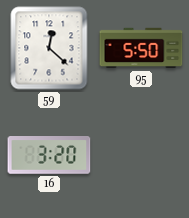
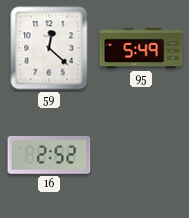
95: 5:50 -> 5:49 (141, 48)
16: 3:20 -> 2:52 (49, 155)
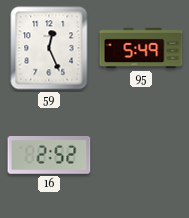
59: 12:22 -> 12:26 (49, 48)
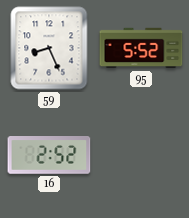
59: 12:26 -> 8:26 (49, 48)
95: 5:49 -> 5:52 (141, 48)
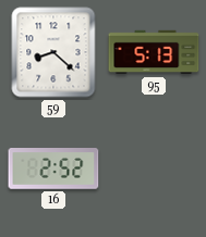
59: 8:26 -> 8:22 (53, 52)
95: 5:52 -> 5:13 (154, 52)
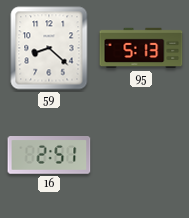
16: 2:52 -> 2:51 (49, 155)
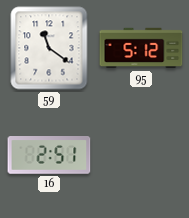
59: 8:22 -> 11:21 (49, 48)
95: 5:13 -> 5:12 (141, 48)
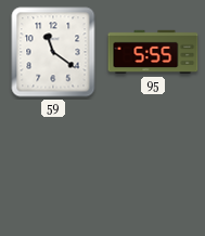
95: 5:12 -> 5:55 (153, 52)
16: 2:51 -> none (49, 155)
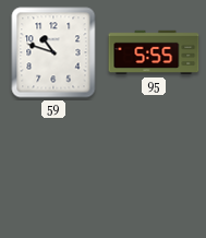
59: 11:21 -> 10:48 (53, 52)
